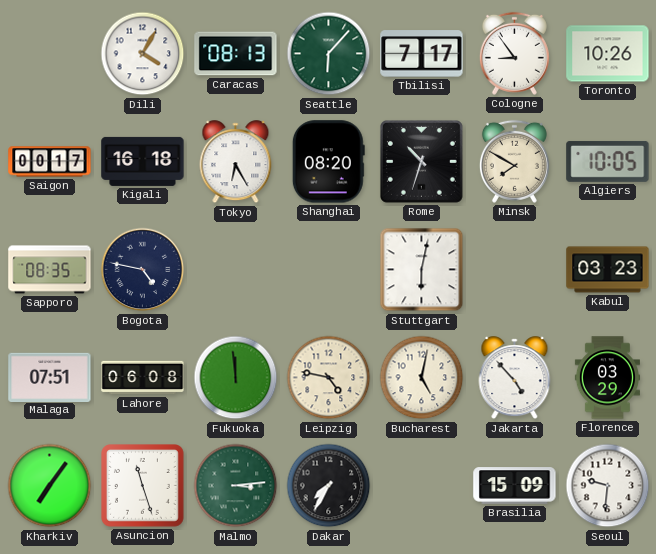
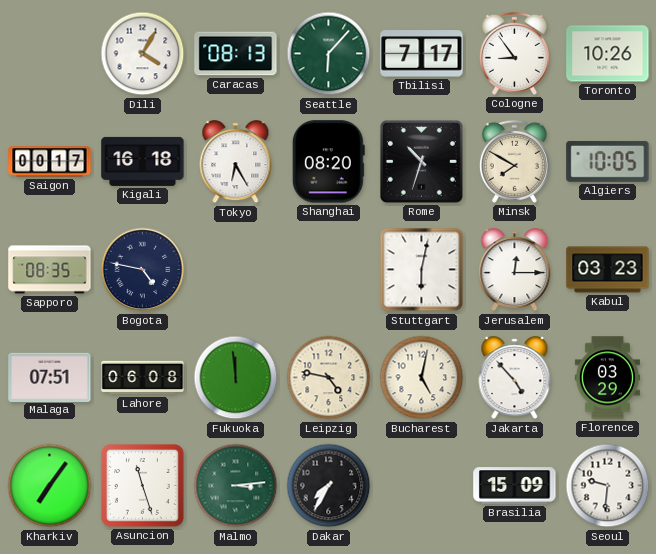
Jerusalem: none -> 12:15 (515, 270)
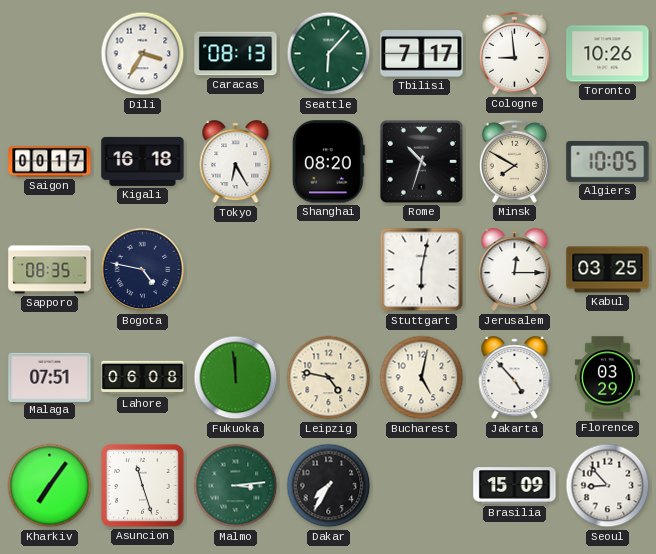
Dili: 4:05 -> 3:35 (143, 54)
Cologne: 8:54 -> 8:59 (514, 53)
Kabul: 03:23 -> 03:25 (608, 270)
Seoul: 9:31 -> 8:53 (608, 486)
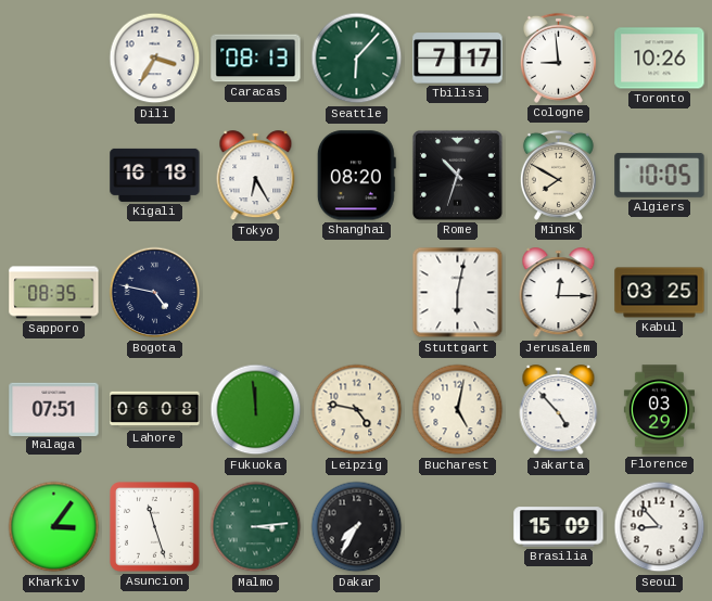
Saigon: 00:17 -> none (50, 162)
Kharkiv: 7:06 -> 3:06 (54, 527)
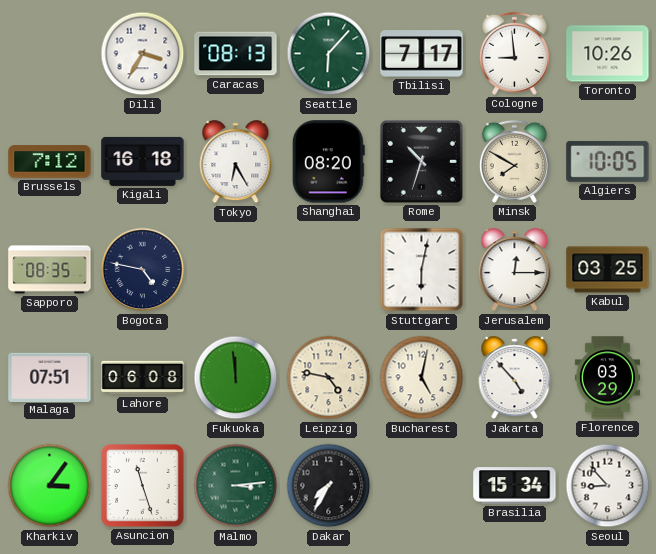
Brussels: none -> 7:12 (50, 162)
Brasilia: 15:09 -> 15:34 (515, 486)
